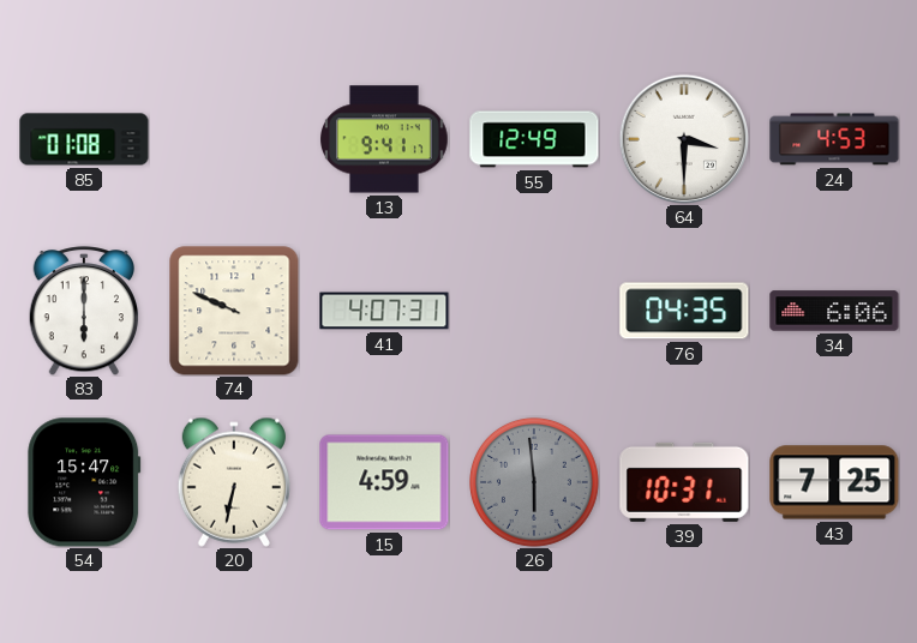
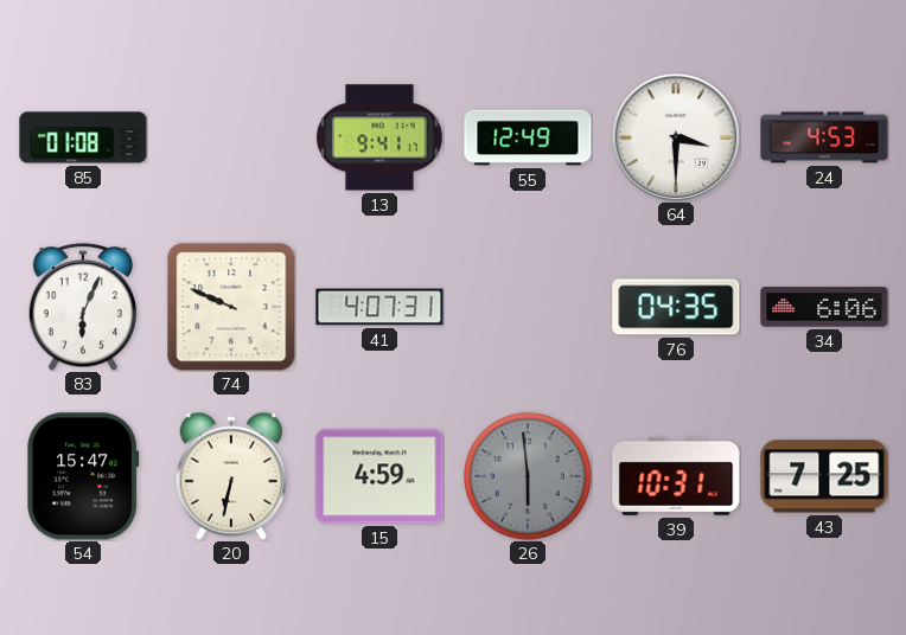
83: 6:00 -> 6:04 (83, 307)
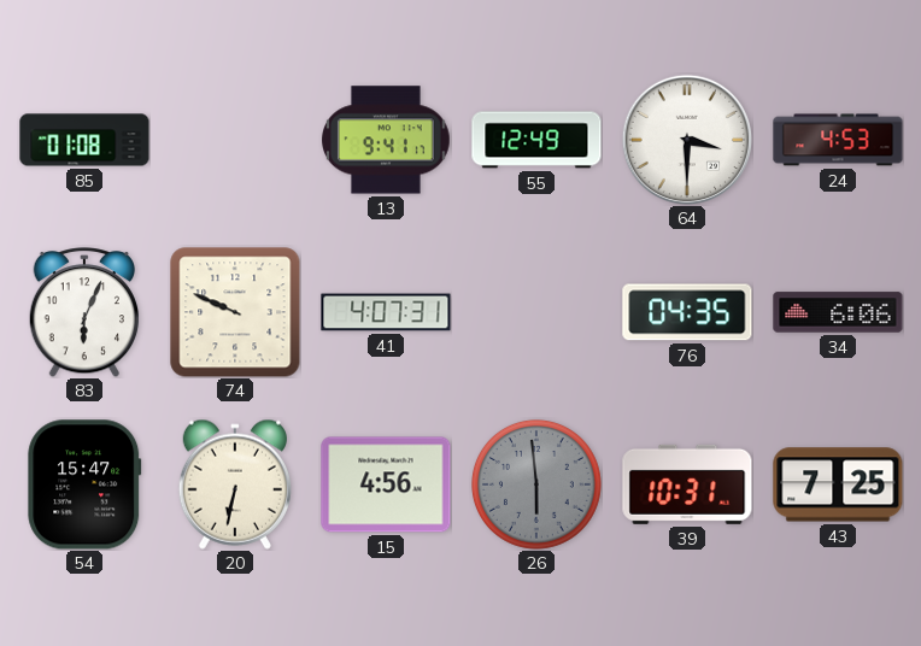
15: 4:59 -> 4:56 (386, 485)
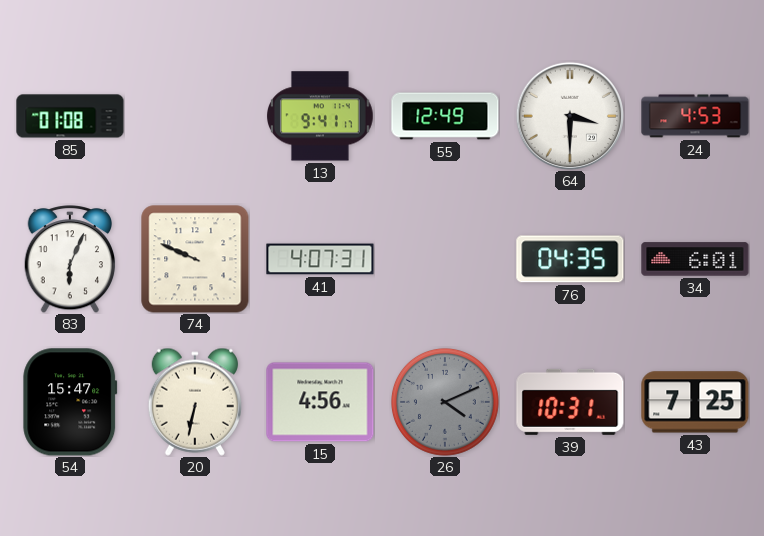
34: 6:06 -> 6:01 (695, 259)
26: 5:59 -> 4:11 (445, 402)
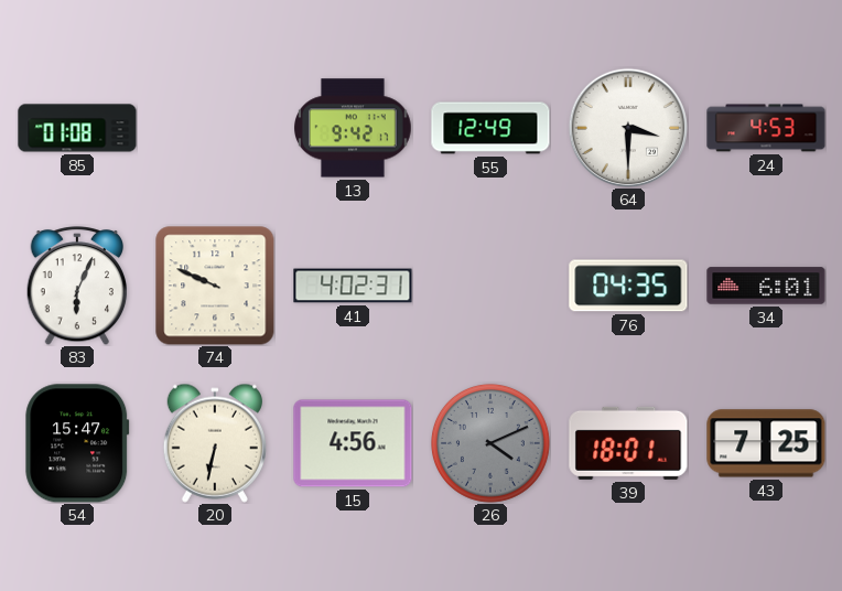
13: 9:41 -> 9:42 (354, 128)
41: 4:07 -> 4:02 (353, 286)
39: 10:31 -> 18:01 (628, 443)
